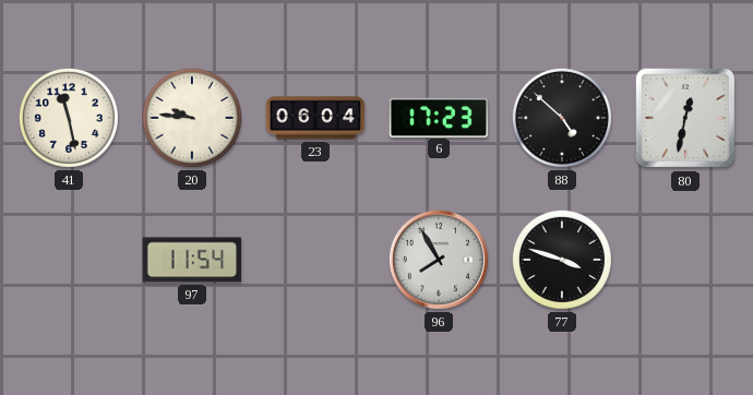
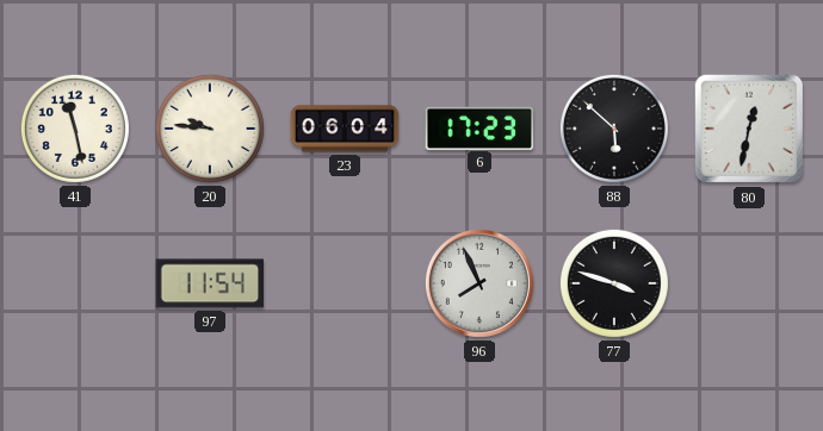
88: 4:52 -> 5:52 (614, 129)
96: 7:55 -> 7:56 (479, 283)
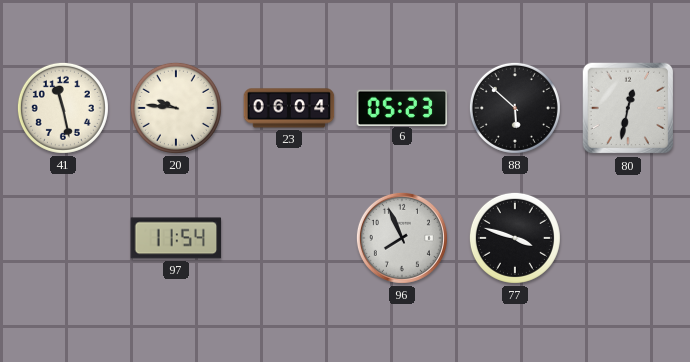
6: 17:23 -> 05:23 (402, 107)
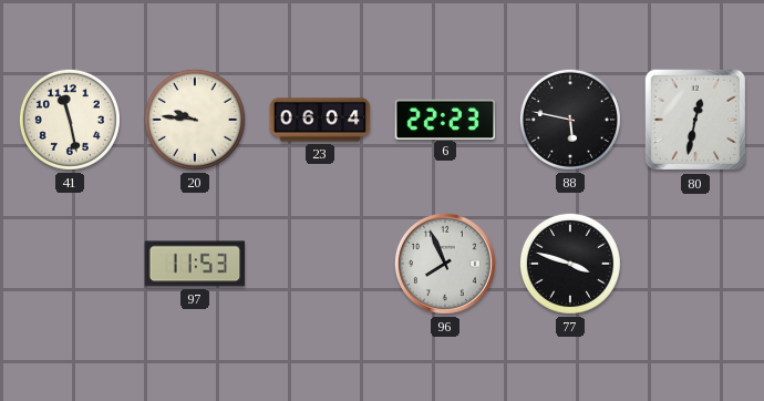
6: 05:23 -> 22:23 (445, 119)
88: 5:52 -> 5:47 (570, 120)
97: 11:54 -> 11:53 (195, 264)
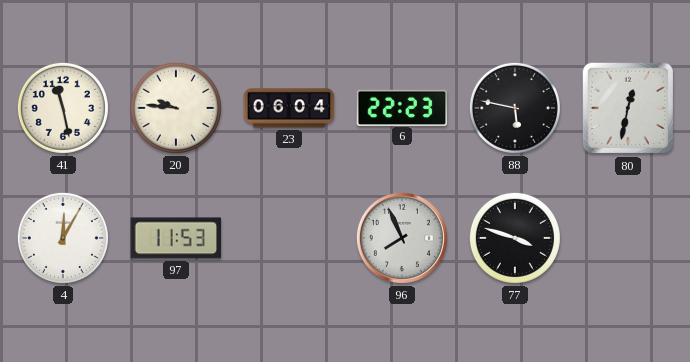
4: none -> 12:05 (63, 238)
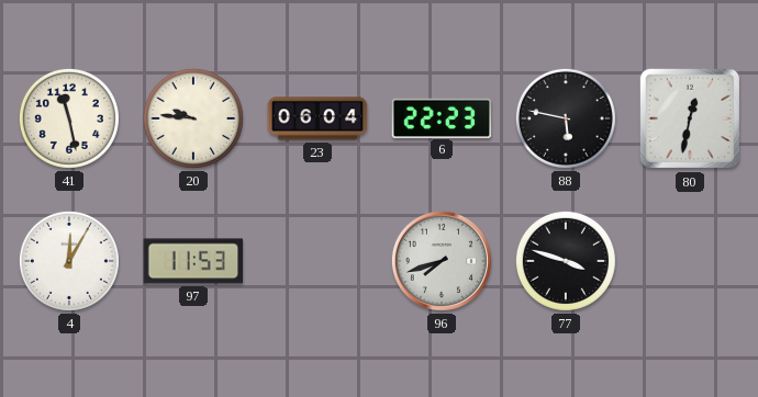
96: 7:56 -> 7:42 (442, 261)
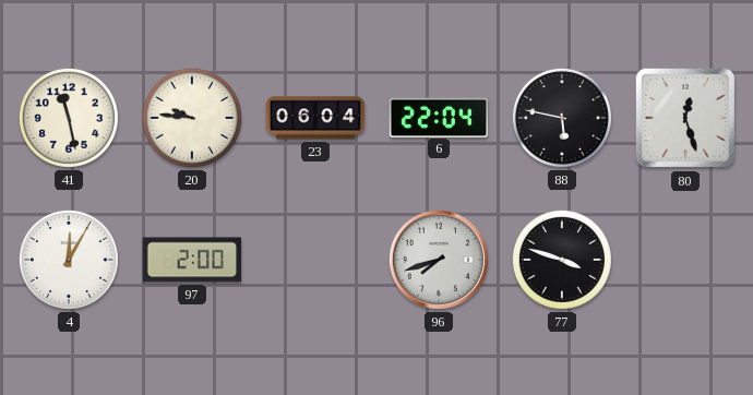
6: 22:23 -> 22:04 (439, 117)
80: 12:32 -> 12:27 (685, 118)
97: 11:53 -> 2:00 (192, 260)
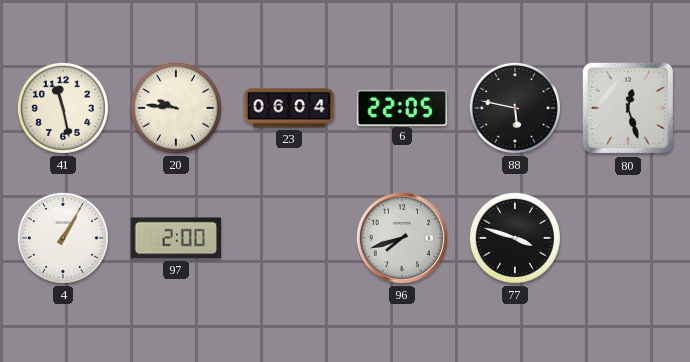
6: 22:04 -> 22:05 (402, 107)
4: 12:05 -> 1:05 (63, 238)
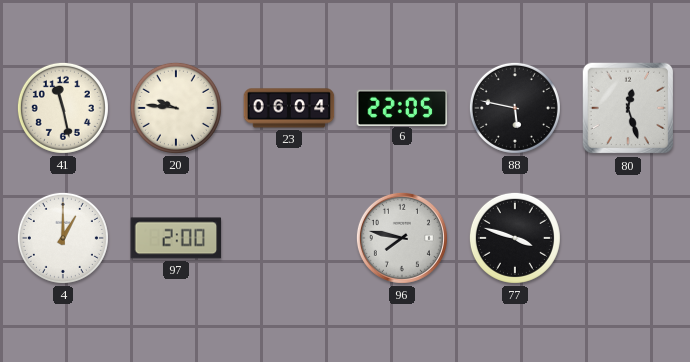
4: 1:05 -> 1:00 (63, 238)
96: 7:42 -> 7:47 (402, 238)
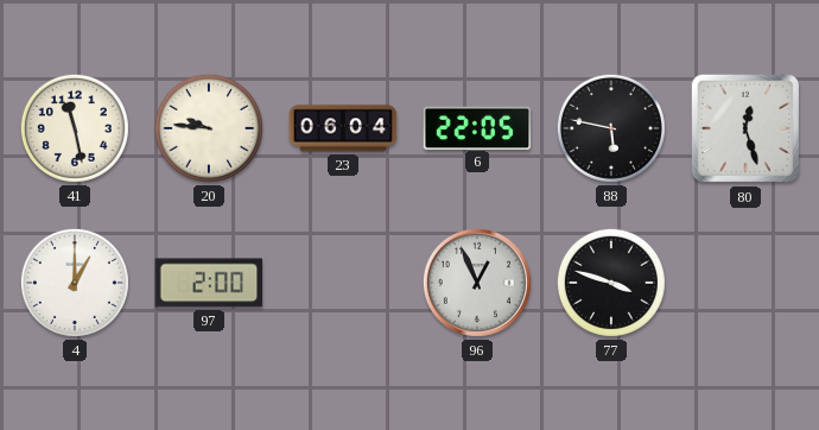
96: 7:47 -> 12:56 (477, 283)
